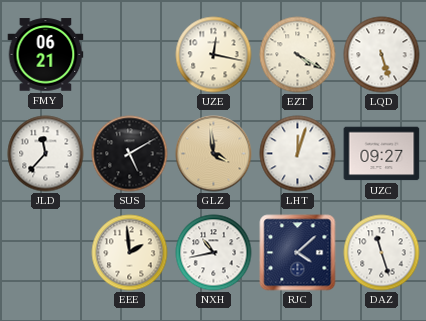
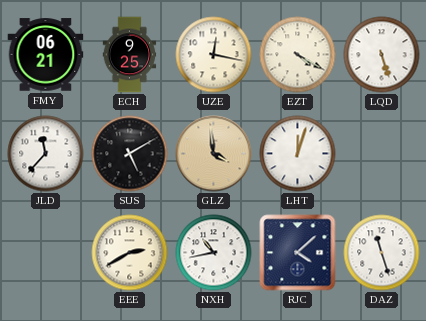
ECH: none -> 9:25 (130, 55)
UZC: 09:27 -> none (382, 154)
EEE: 1:59 -> 2:40 (130, 253)
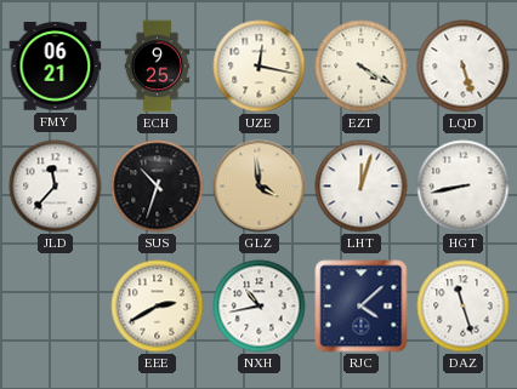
SUS: 5:10 -> 10:33 (158, 187)
HGT: none -> 8:43 (464, 187)
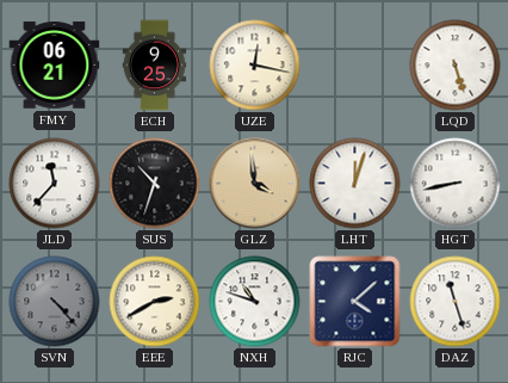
EZT: 4:20 -> none (362, 67)
SVN: none -> 4:23 (55, 302)
NXH: 10:43 -> 10:48 (255, 302)
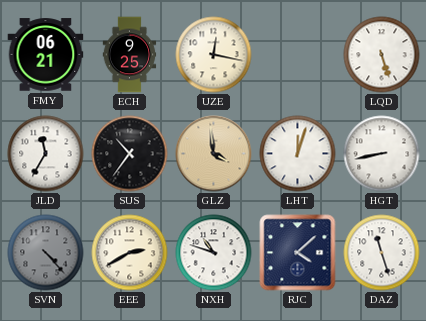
JLD: 11:37 -> 11:35 (46, 154)
SUS: 10:33 -> 10:36 (130, 154)
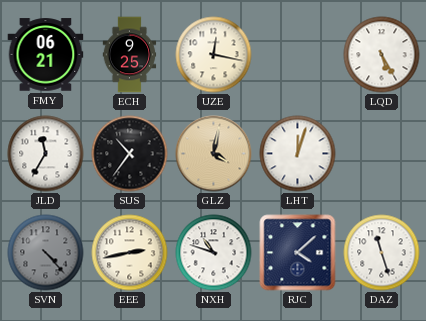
LQD: 5:27 -> 5:25 (382, 55)
GLZ: 3:59 -> 4:02 (214, 154)
HGT: 8:43 -> none (382, 154)
EEE: 2:40 -> 2:43 (130, 253)
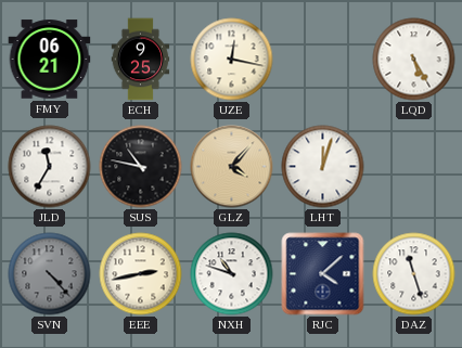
SUS: 10:36 -> 10:47 (141, 167)
GLZ: 4:02 -> 4:07 (232, 167)
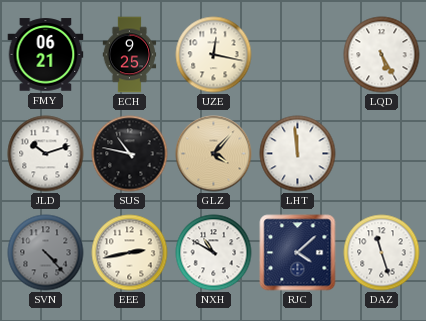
JLD: 11:35 -> 10:12 (46, 154)
LHT: 12:03 -> 11:59 (298, 154)
NXH: 10:48 -> 10:50 (214, 253)
